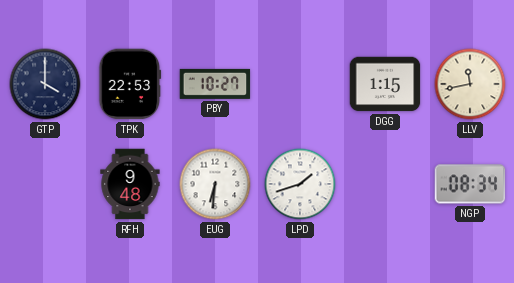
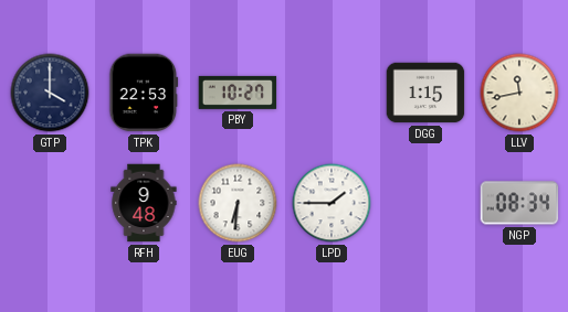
LPD: 1:42 -> 1:45 (332, 203)
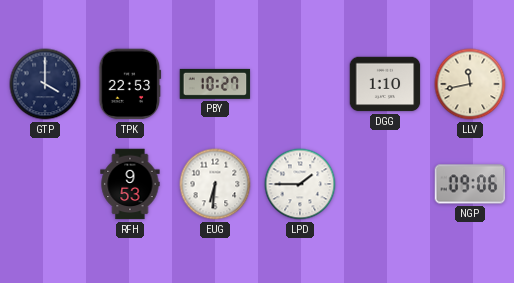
DGG: 1:15 -> 1:10 (385, 84)
RFH: 9:48 -> 9:53 (130, 184)
NGP: 08:34 -> 09:06 (470, 184)
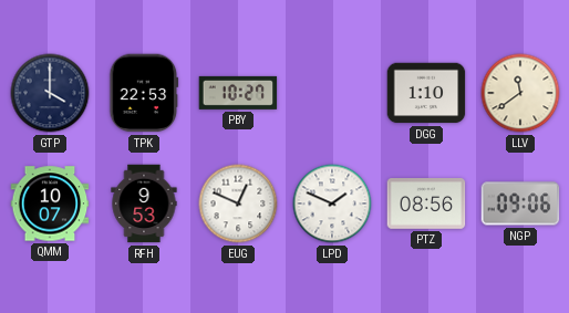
LLV: 11:43 -> 11:39 (520, 93)
QMM: none -> 10:07 (50, 204)
EUG: 6:31 -> 12:49 (238, 204)
LPD: 1:45 -> 1:49 (332, 204)
PTZ: none -> 08:56 (426, 205)
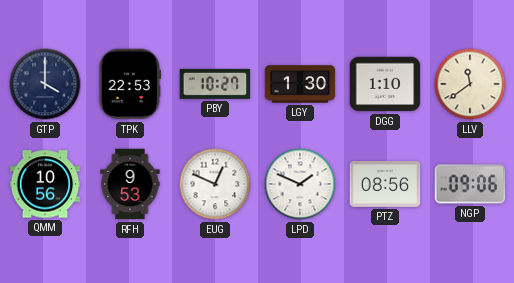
LGY: none -> 1:30 (300, 84)
QMM: 10:07 -> 10:56 (45, 184)
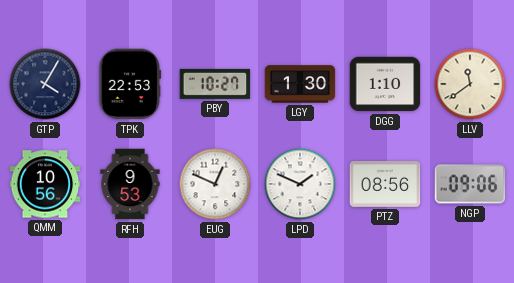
GTP: 4:00 -> 4:05 (45, 84)
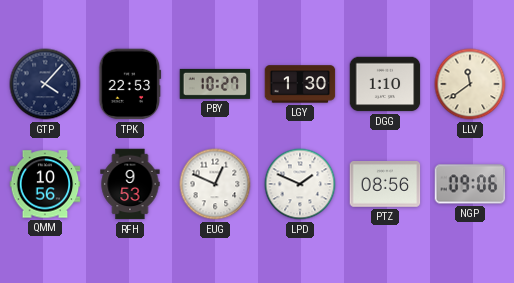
GTP: 4:05 -> 4:07 (45, 84)
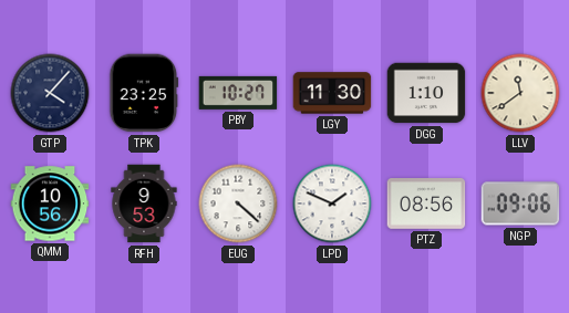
TPK: 22:53 -> 23:25 (144, 93)
LGY: 1:30 -> 11:30 (332, 93)
EUG: 12:49 -> 4:22 (238, 204)
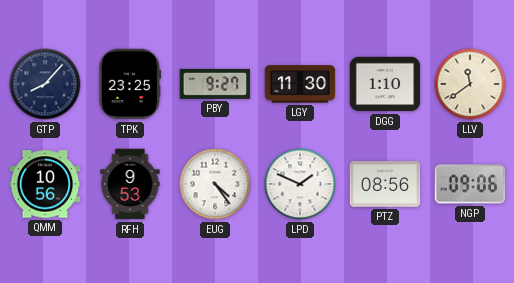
GTP: 4:07 -> 8:07 (45, 84)
PBY: 10:27 -> 9:27 (215, 84)
EUG: 4:22 -> 4:24 (215, 184)
